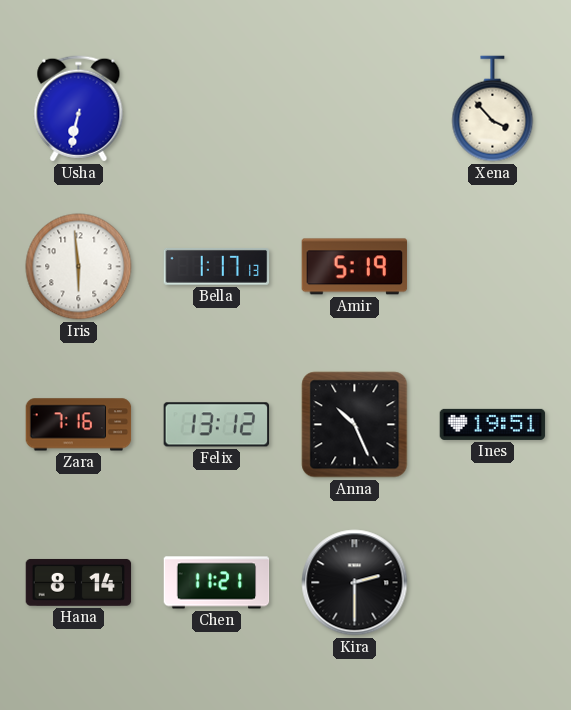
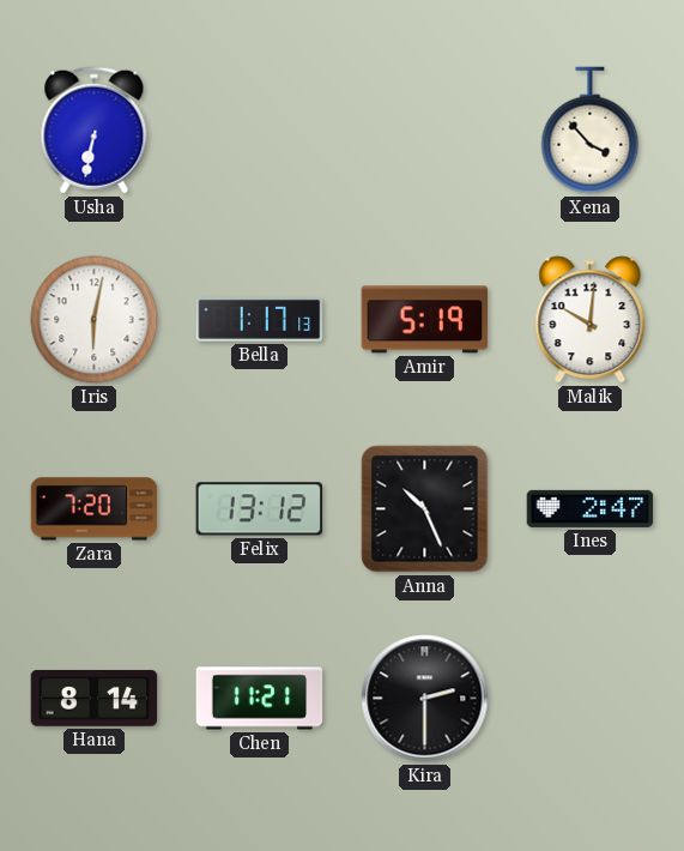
Iris: 5:59 -> 6:02 (95, 320)
Malik: none -> 10:01 (591, 320)
Zara: 7:16 -> 7:20 (95, 509)
Ines: 19:51 -> 2:47 (591, 508)
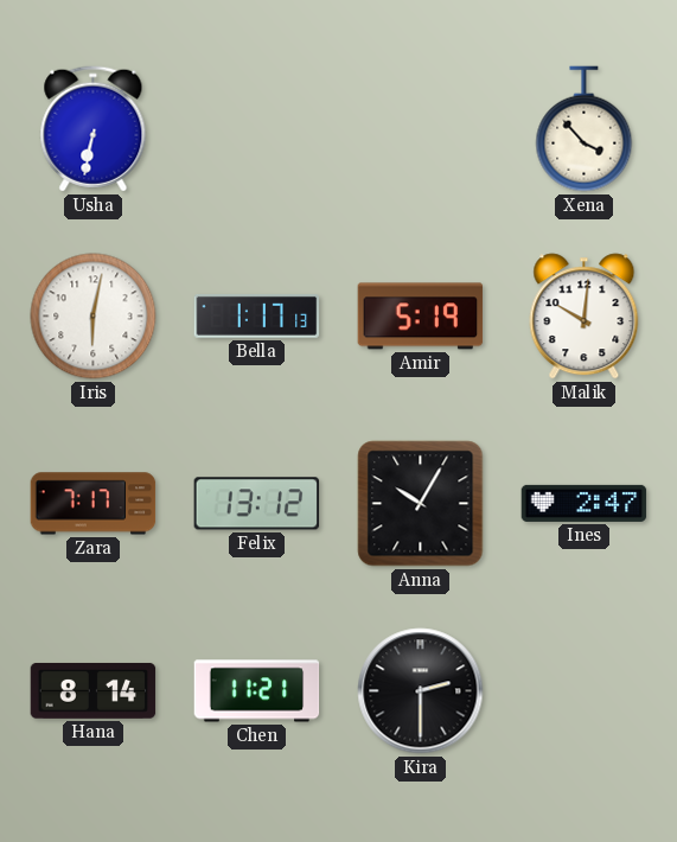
Zara: 7:20 -> 7:17 (94, 504)
Anna: 10:26 -> 10:05 (421, 504)
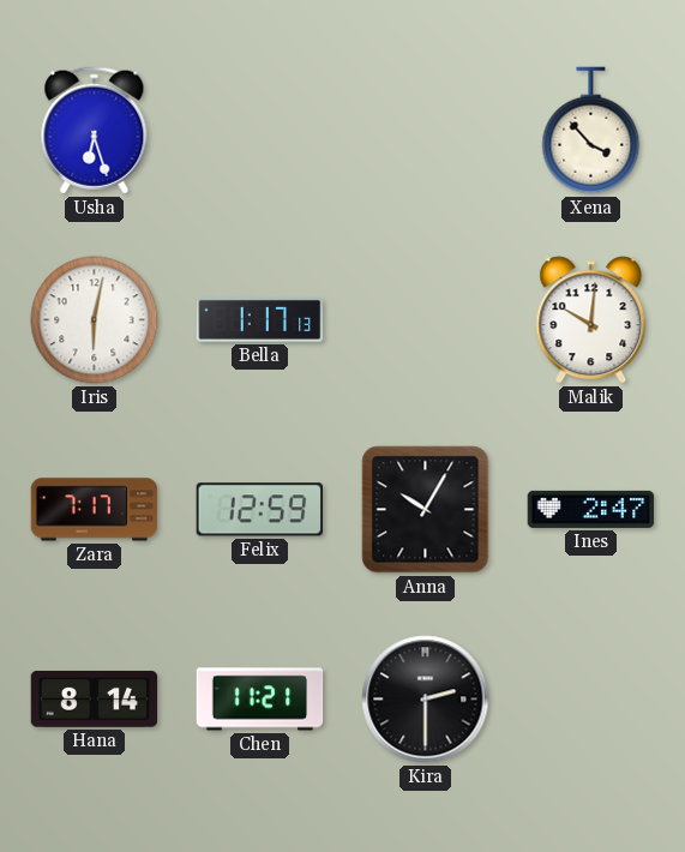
Usha: 6:32 -> 6:27 (95, 131)
Amir: 5:19 -> none (421, 317)
Felix: 13:12 -> 12:59 (260, 510)
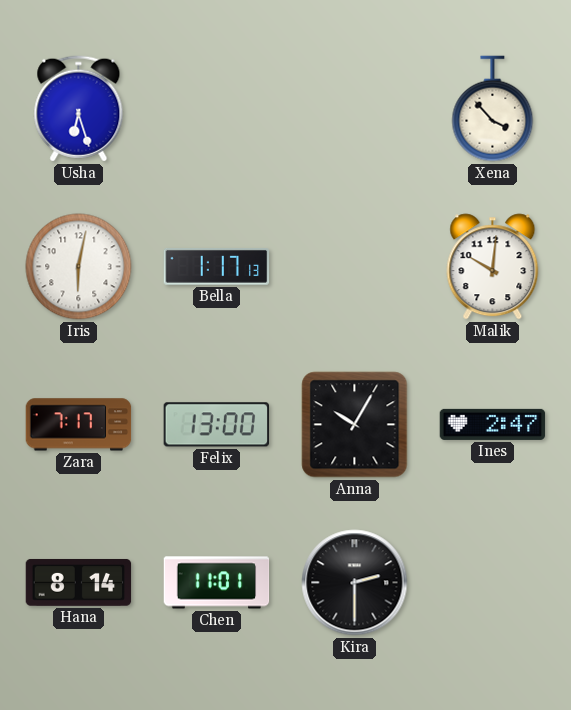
Felix: 12:59 -> 13:00 (217, 425)
Chen: 11:21 -> 11:01 (217, 583)
